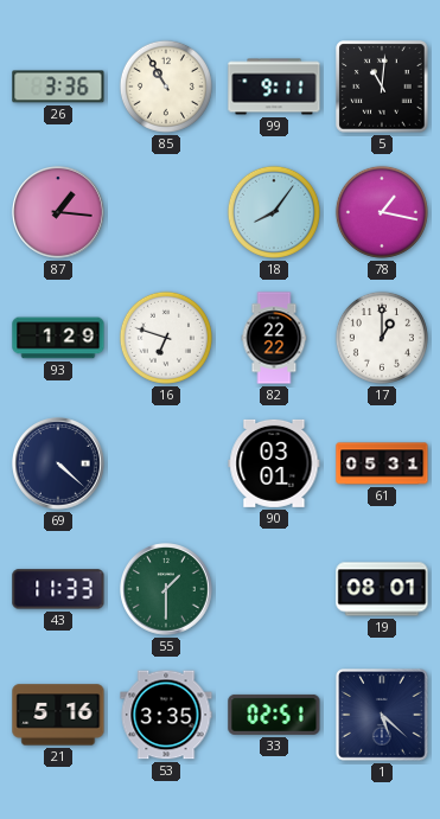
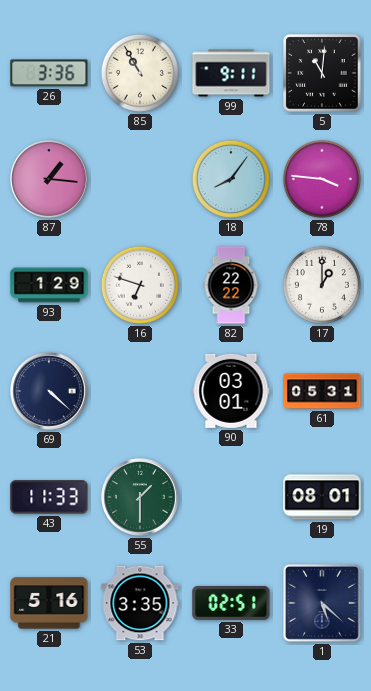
78: 1:17 -> 3:46 (322, 179)
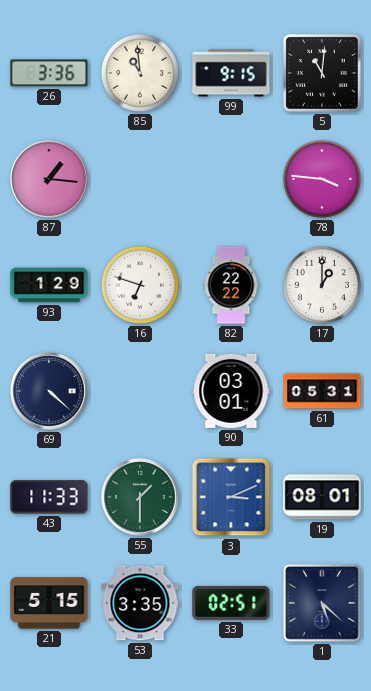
85: 10:55 -> 10:59 (140, 73)
99: 9:11 -> 9:15 (231, 73)
18: 8:06 -> none (231, 179)
3: none -> 3:11 (231, 497)
21: 5:16 -> 5:15 (49, 603)
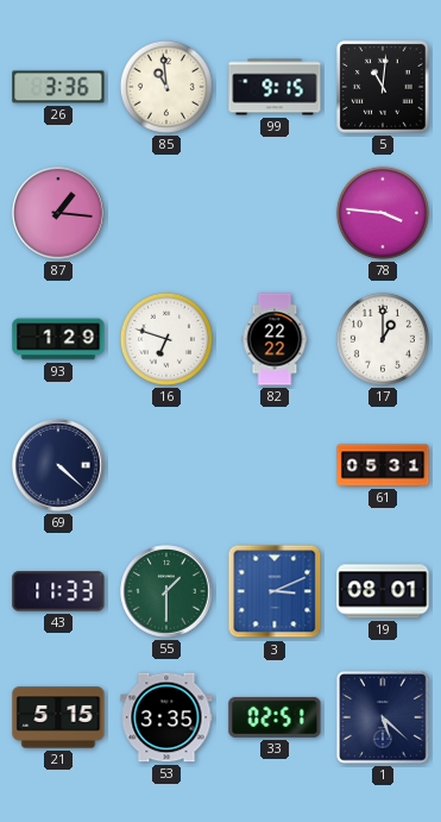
90: 03:01 -> none (231, 391)
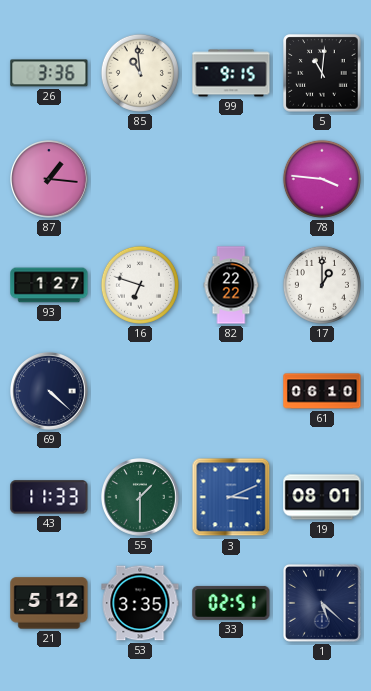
93: 1:29 -> 1:27 (49, 285)
61: 05:31 -> 06:10 (322, 391)
21: 5:15 -> 5:12 (49, 603)
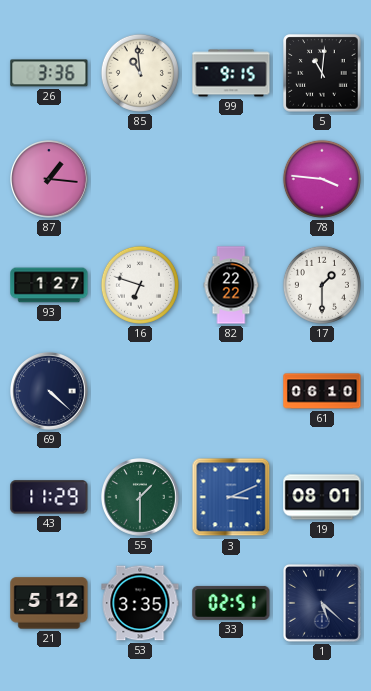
17: 1:00 -> 1:30 (322, 285)
43: 11:33 -> 11:29 (49, 497)
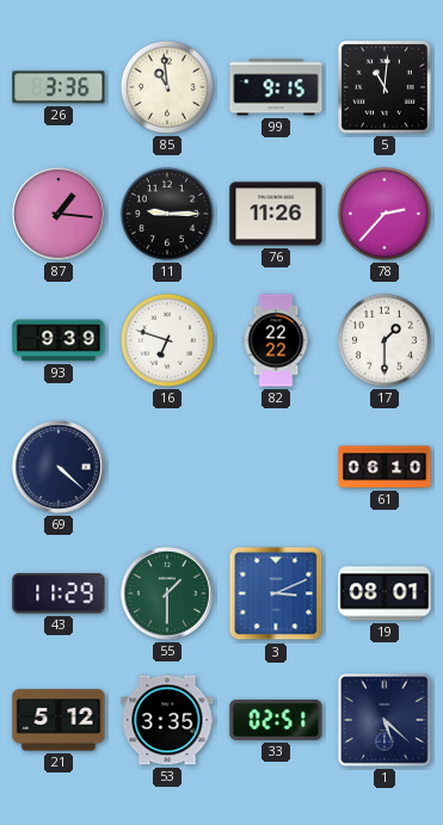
11: none -> 9:15 (167, 214)
76: none -> 11:26 (276, 214)
78: 3:46 -> 2:37 (384, 214)
93: 1:27 -> 9:39 (59, 340)
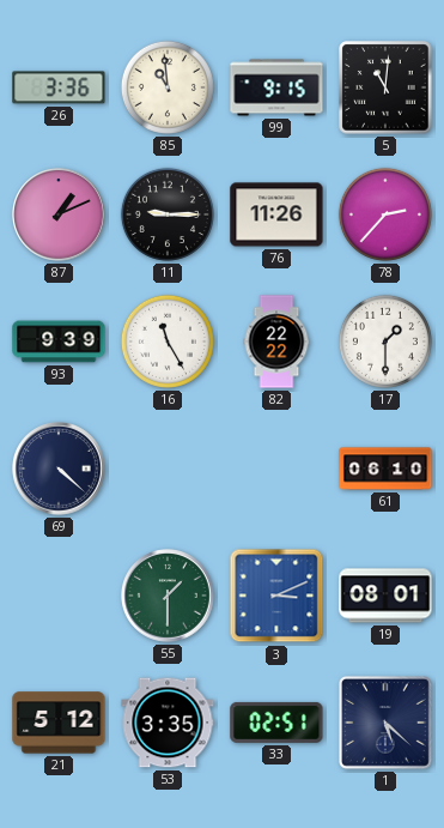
87: 1:16 -> 1:11 (60, 216)
16: 6:48 -> 11:25 (168, 342)
43: 11:29 -> none (59, 593)
